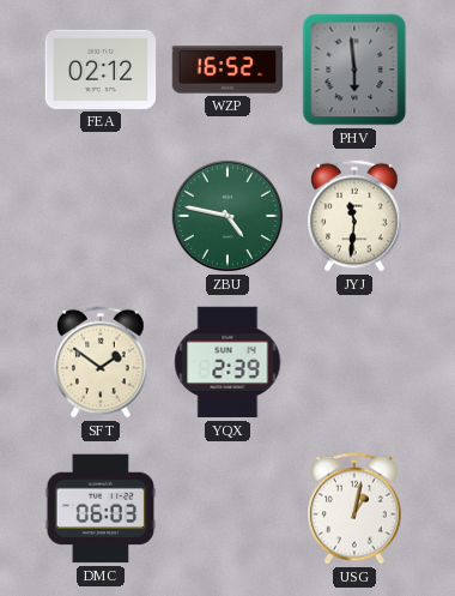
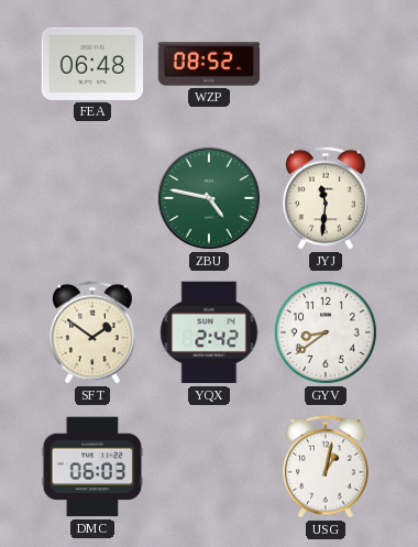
FEA: 02:12 -> 06:48 (92, 64)
WZP: 16:52 -> 08:52 (209, 64)
PHV: 5:59 -> none (354, 70)
YQX: 2:39 -> 2:42 (209, 332)
GYV: none -> 8:39 (326, 332)
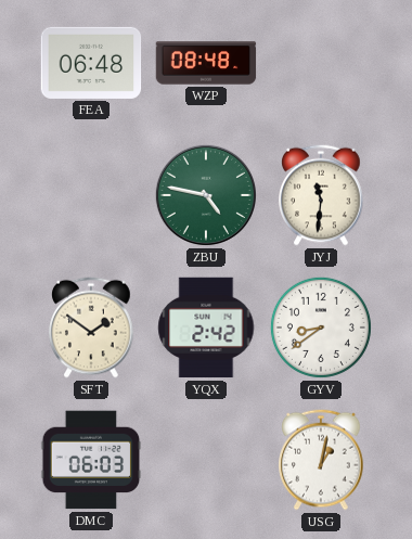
WZP: 08:52 -> 08:48 (206, 63)
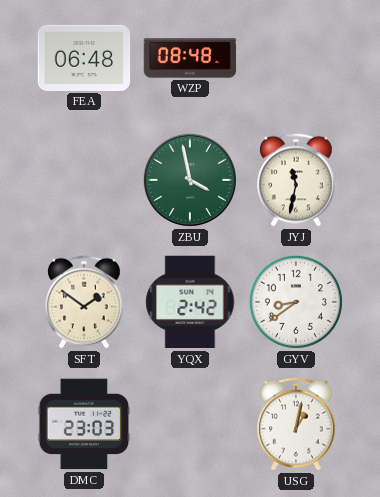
ZBU: 4:47 -> 3:58 (190, 180)
JYJ: 11:31 -> 11:32 (296, 180)
DMC: 06:03 -> 23:03 (84, 424)
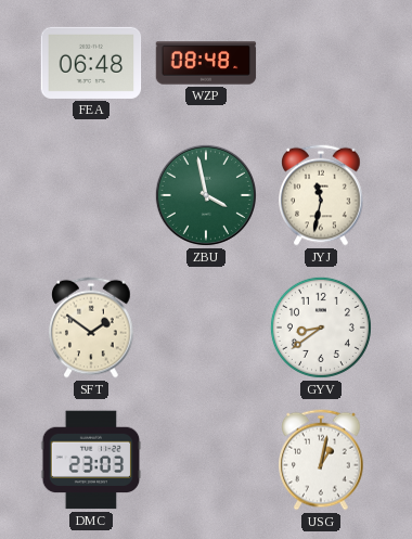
YQX: 2:42 -> none (190, 302)
